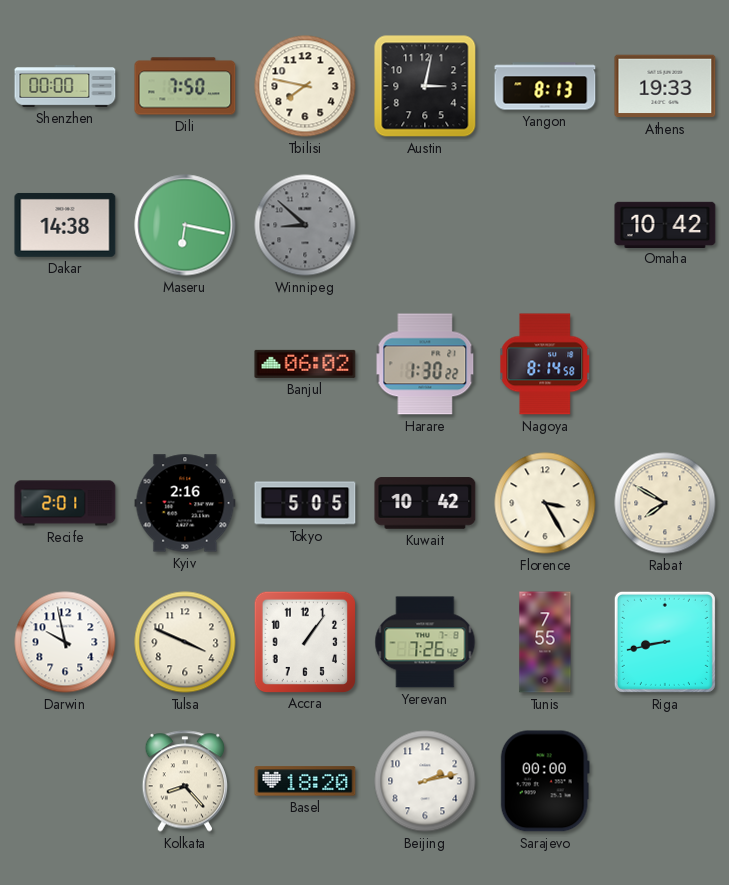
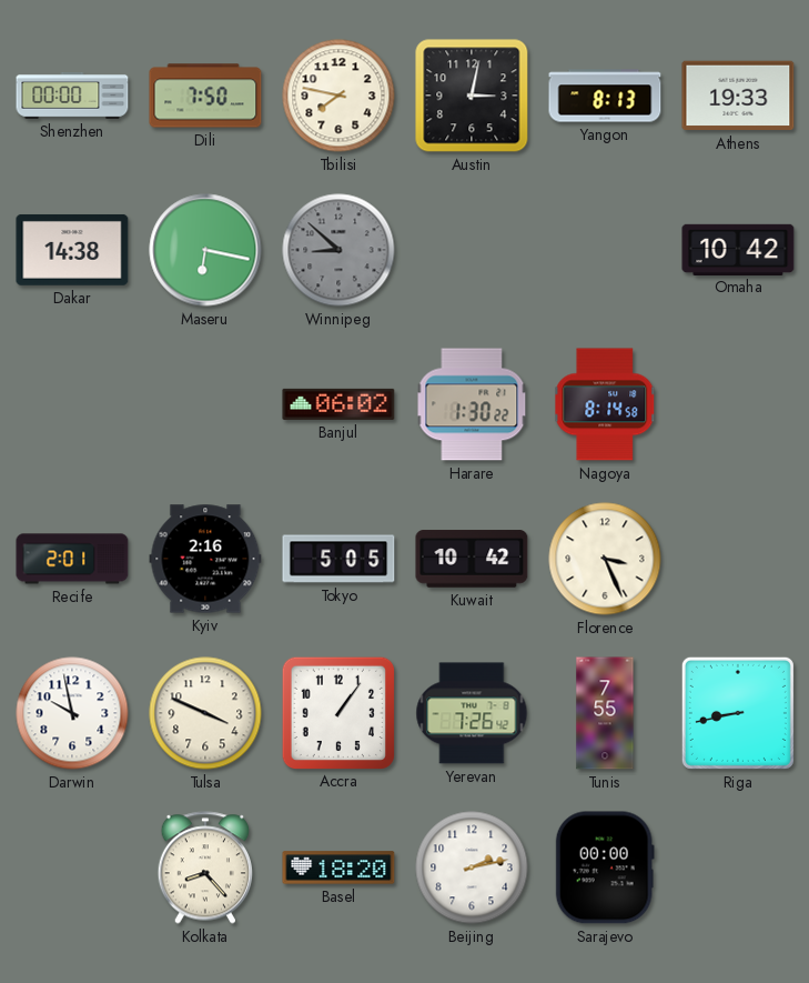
Florence: 3:25 -> 3:26 (605, 559)
Rabat: 7:50 -> none (665, 503)
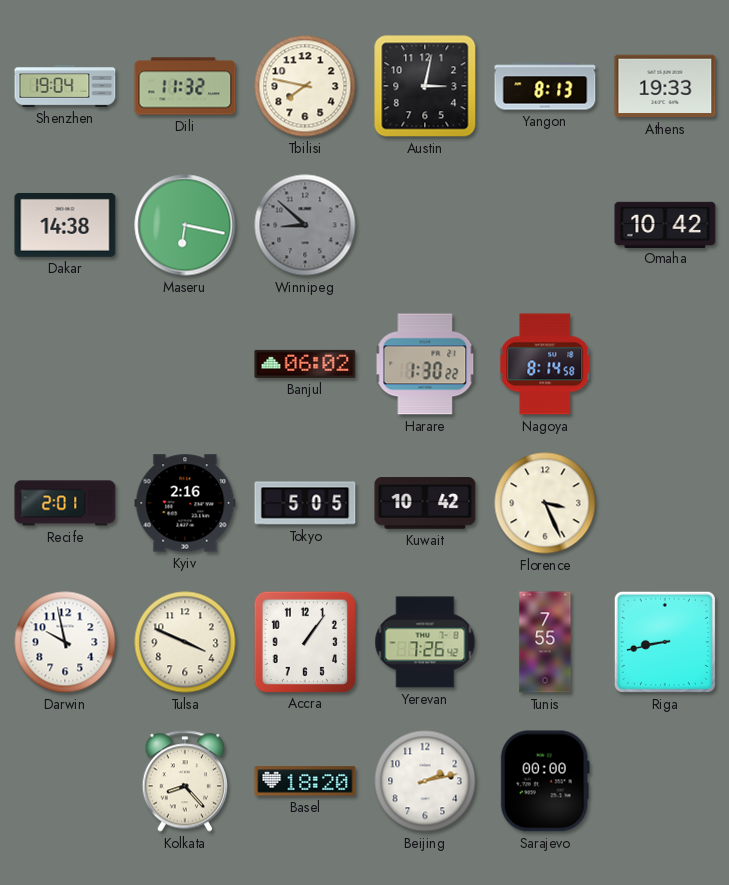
Shenzhen: 00:00 -> 19:04 (65, 87)
Dili: 7:50 -> 11:32 (185, 86)
